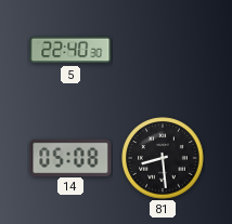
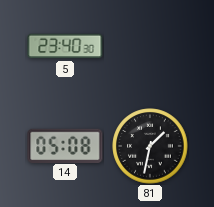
5: 22:40 -> 23:40 (65, 46)
81: 8:29 -> 1:32 (150, 146)
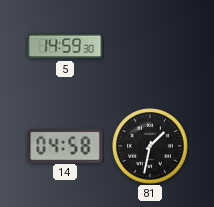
5: 23:40 -> 14:59 (65, 46)
14: 05:08 -> 04:58 (65, 145)
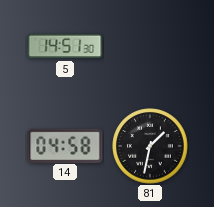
5: 14:59 -> 14:51 (65, 46)
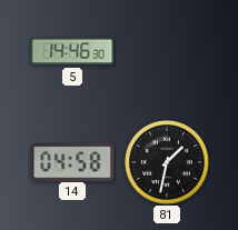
5: 14:51 -> 14:46 (72, 51)
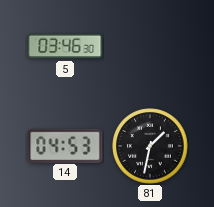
5: 14:46 -> 03:46 (65, 46)
14: 04:58 -> 04:53 (65, 145)
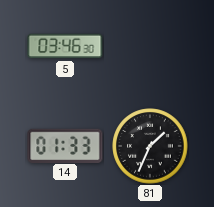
14: 04:53 -> 01:33 (65, 145)
81: 1:32 -> 1:34 (150, 146)
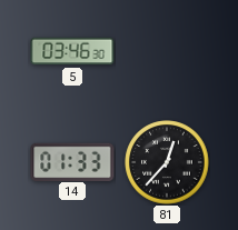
81: 1:34 -> 12:37 (167, 162)
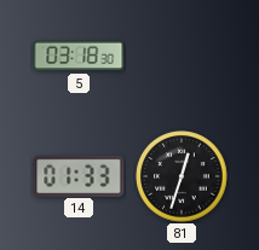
5: 03:46 -> 03:18 (79, 56)
81: 12:37 -> 12:33 (182, 176)
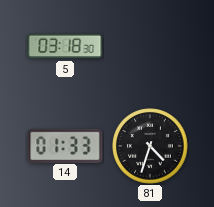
81: 12:33 -> 4:33 (150, 146)
